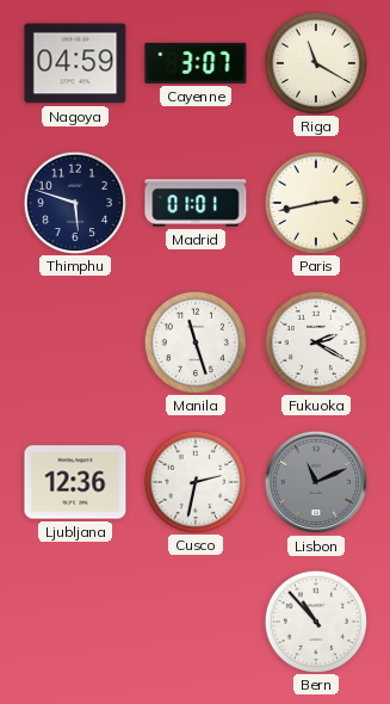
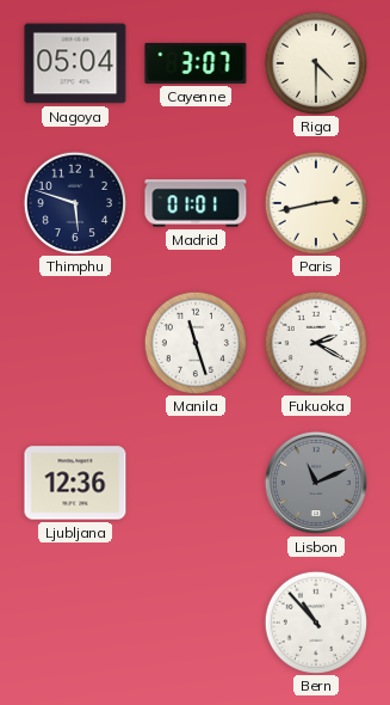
Nagoya: 04:59 -> 05:04 (75, 63)
Riga: 11:20 -> 4:30 (315, 62)
Cusco: 2:32 -> none (194, 481)
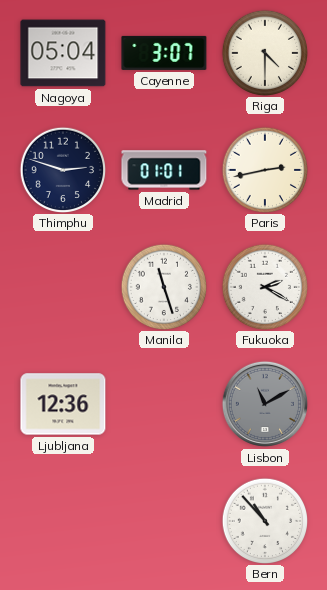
Thimphu: 5:48 -> 2:48 (62, 169)
Lisbon: 11:11 -> 11:10 (265, 404)
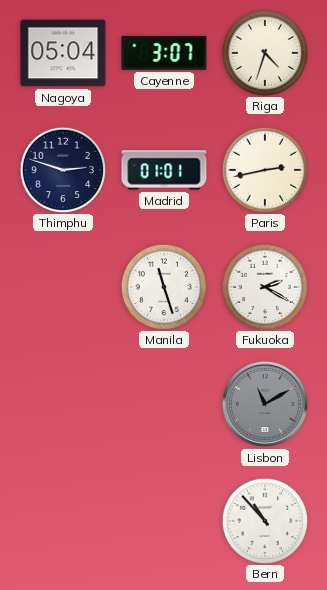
Riga: 4:30 -> 4:33 (264, 52)
Ljubljana: 12:36 -> none (63, 404)
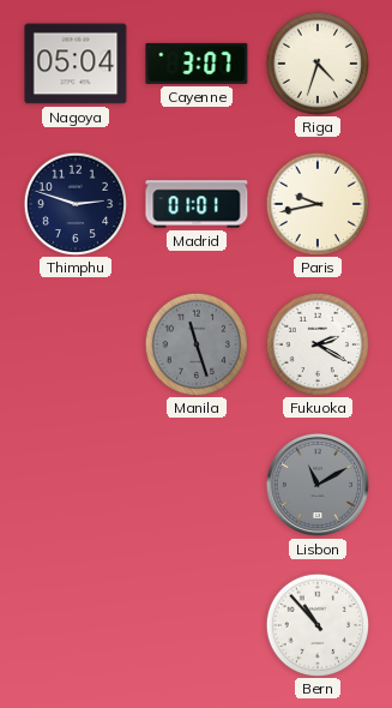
Paris: 2:43 -> 9:43 (316, 203)
Manila dial: white -> grey (195, 343)
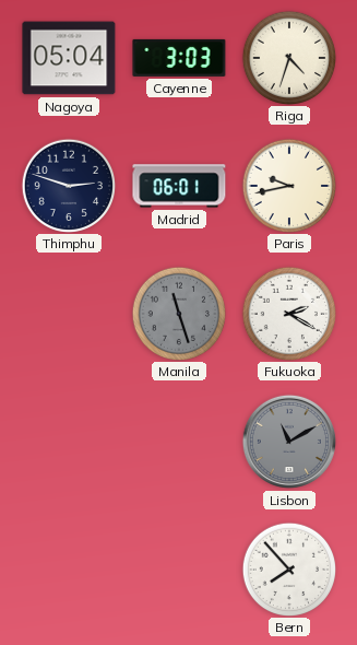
Cayenne: 3:07 -> 3:03 (179, 58)
Madrid: 01:01 -> 06:01 (179, 186)
Bern: 10:53 -> 7:53 (288, 568)
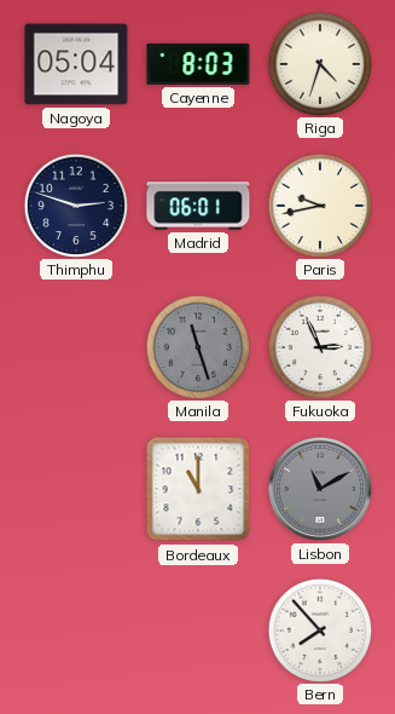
Cayenne: 3:03 -> 8:03 (198, 64)
Fukuoka: 2:20 -> 2:56 (319, 346)
Bordeaux: none -> 11:00 (198, 489)
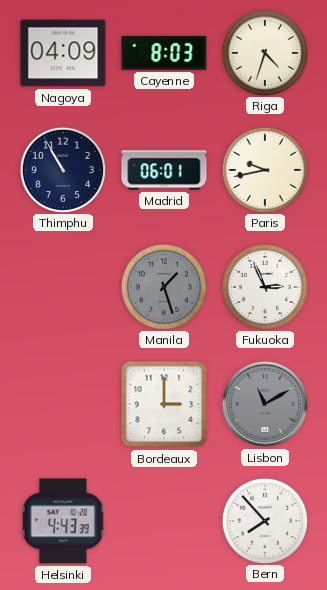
Nagoya: 05:04 -> 04:09 (63, 53)
Thimphu: 2:48 -> 10:55 (62, 169)
Manila: 11:27 -> 1:27 (163, 286)
Bordeaux: 11:00 -> 3:00 (164, 404)
Helsinki: none -> 4:43 (63, 521)
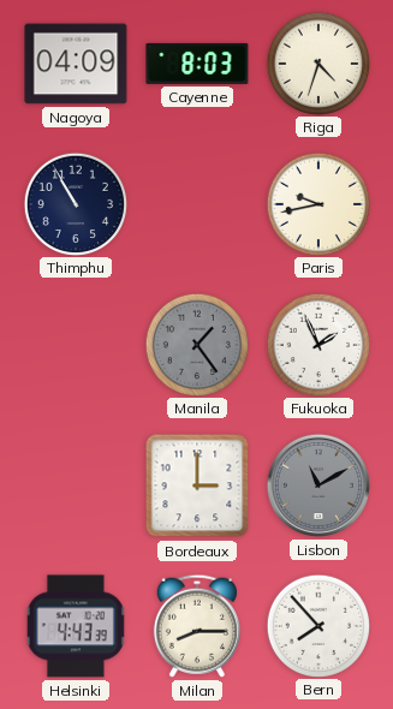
Madrid: 06:01 -> none (164, 170)
Manila: 1:27 -> 1:24 (196, 344)
Fukuoka: 2:56 -> 1:56 (317, 344)
Milan: none -> 8:15 (197, 626)
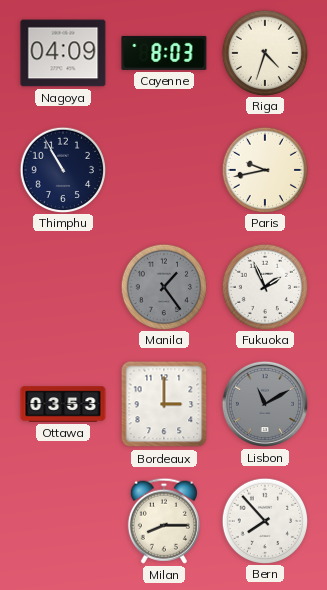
Ottawa: none -> 03:53 (63, 404)
Helsinki: 4:43 -> none (76, 626)
